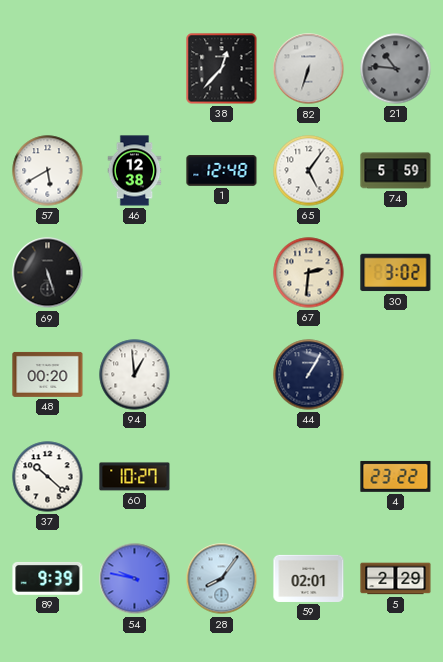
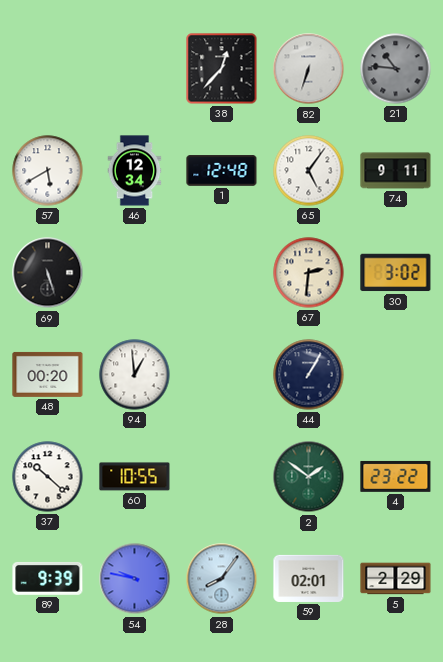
46: 12:38 -> 12:34 (135, 171)
74: 5:59 -> 9:11 (396, 171)
60: 10:27 -> 10:55 (135, 477)
2: none -> 1:51 (309, 477)
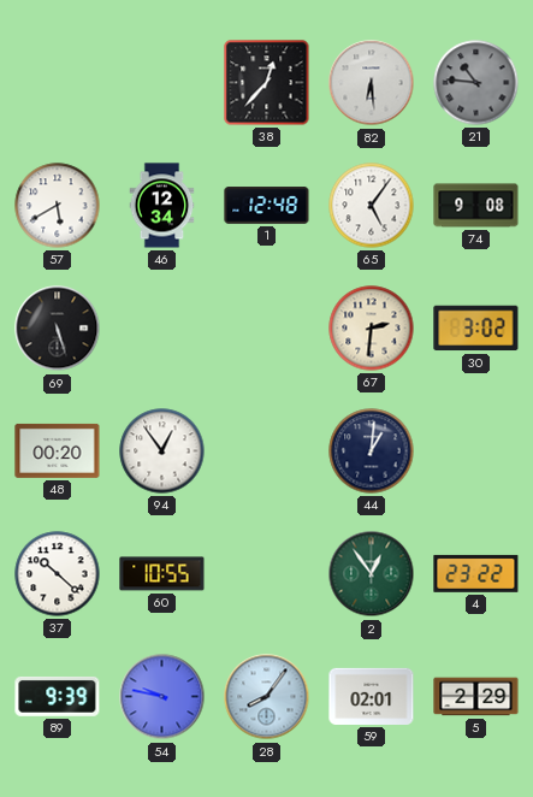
82: 6:33 -> 6:29 (372, 83)
74: 9:11 -> 9:08 (476, 206)
94: 12:59 -> 12:54 (162, 451)
44: 1:05 -> 1:01 (372, 451)
2: 1:51 -> 12:54 (372, 574)
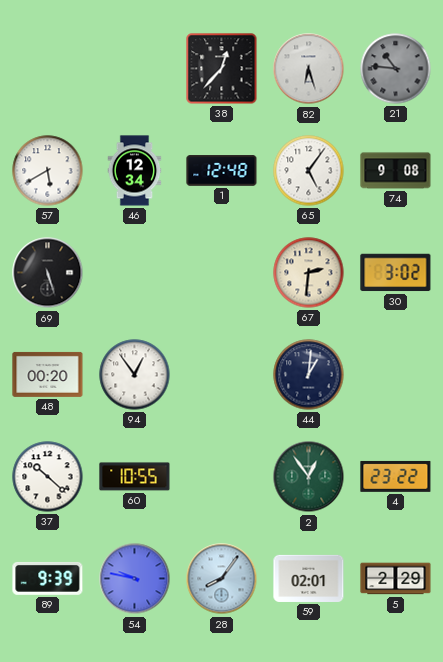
82: 6:29 -> 6:27 (309, 69)
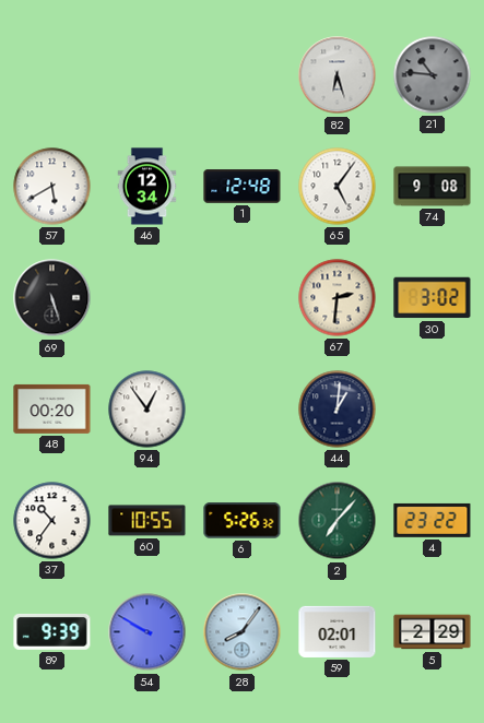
38: 12:37 -> none (222, 69)
37: 10:22 -> 10:36 (52, 521)
6: none -> 5:26 (243, 521)
2: 12:54 -> 7:07 (338, 521)
54: 9:47 -> 9:50 (147, 632)
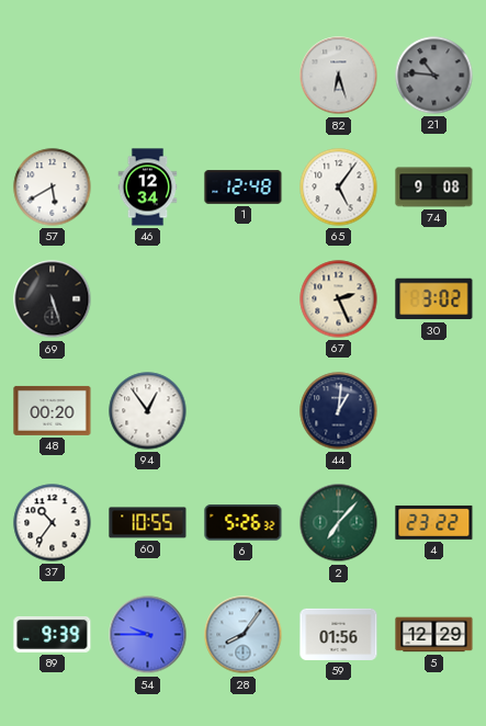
67: 2:31 -> 2:26 (339, 299)
54: 9:50 -> 9:45 (148, 635)
59: 02:01 -> 01:56 (339, 634)
5: 2:29 -> 12:29 (434, 635)
